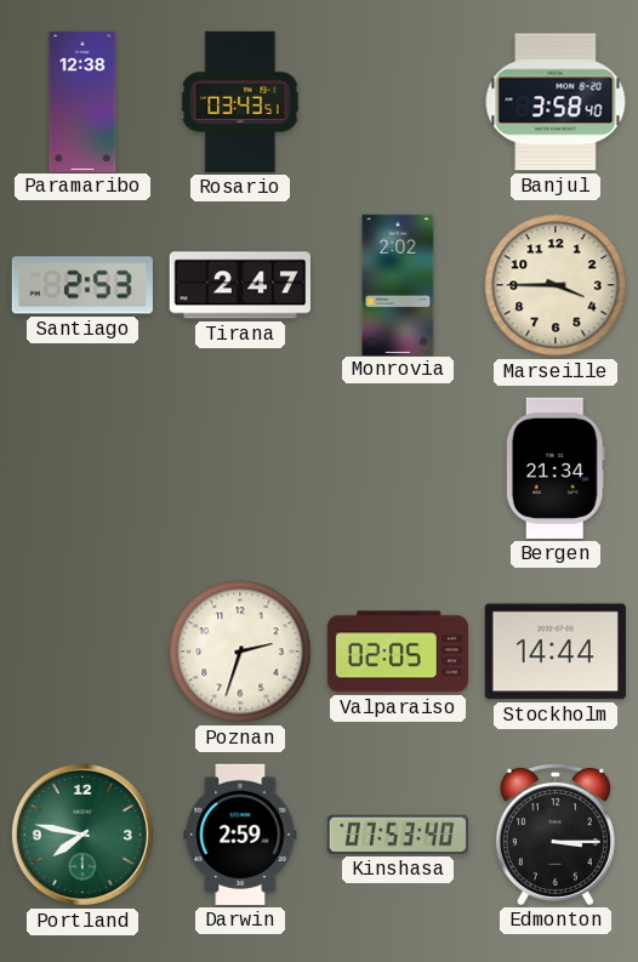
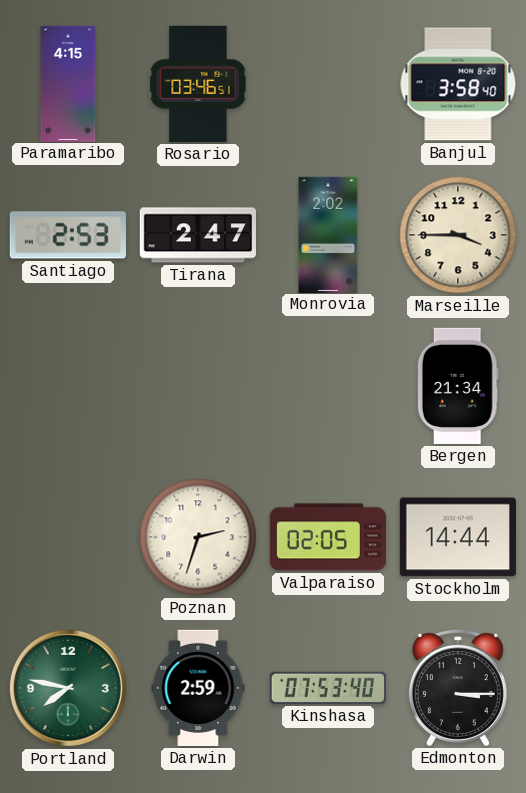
Paramaribo: 12:38 -> 4:15 (68, 83)
Rosario: 03:43 -> 03:46 (198, 84)
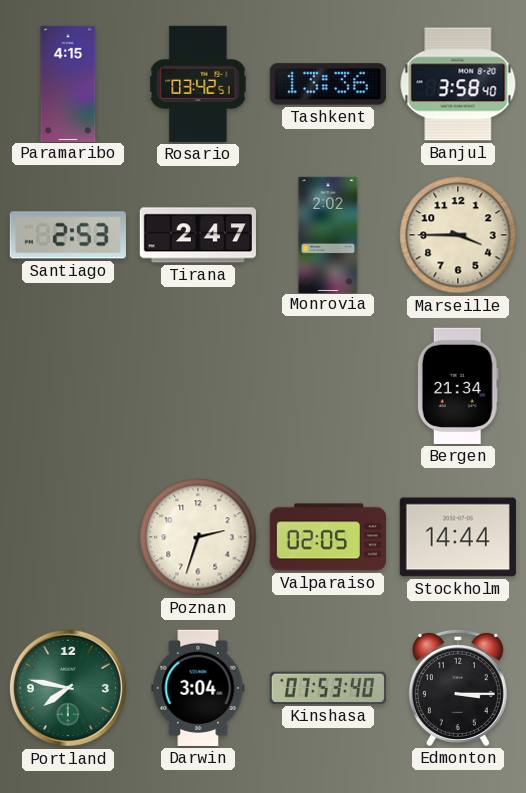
Rosario: 03:46 -> 03:42 (198, 84)
Tashkent: none -> 13:36 (328, 84)
Darwin: 2:59 -> 3:04 (198, 688)
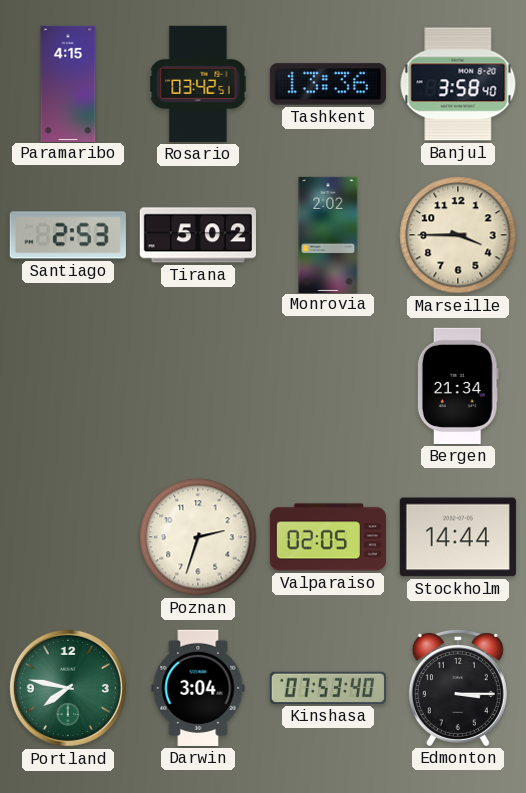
Tirana: 2:47 -> 5:02 (198, 235)
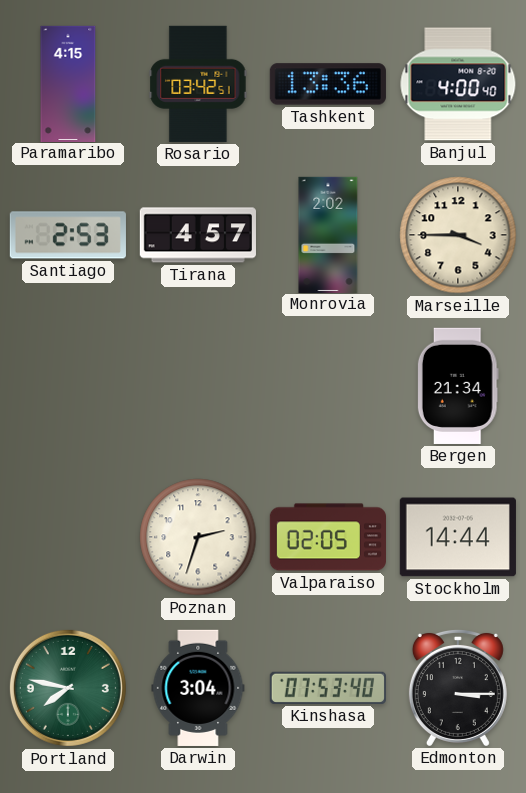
Banjul: 3:58 -> 4:00 (458, 84)
Tirana: 5:02 -> 4:57 (198, 235)
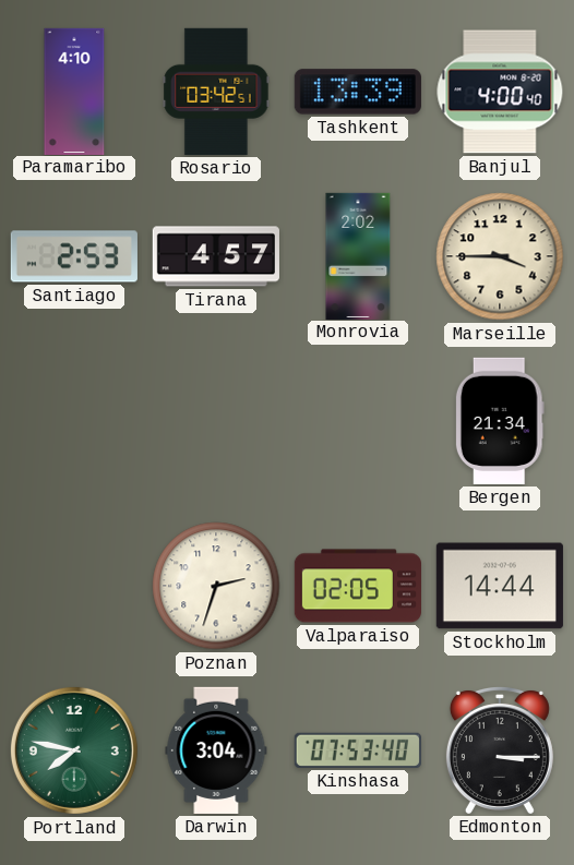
Paramaribo: 4:15 -> 4:10 (74, 91)
Tashkent: 13:36 -> 13:39 (358, 92)
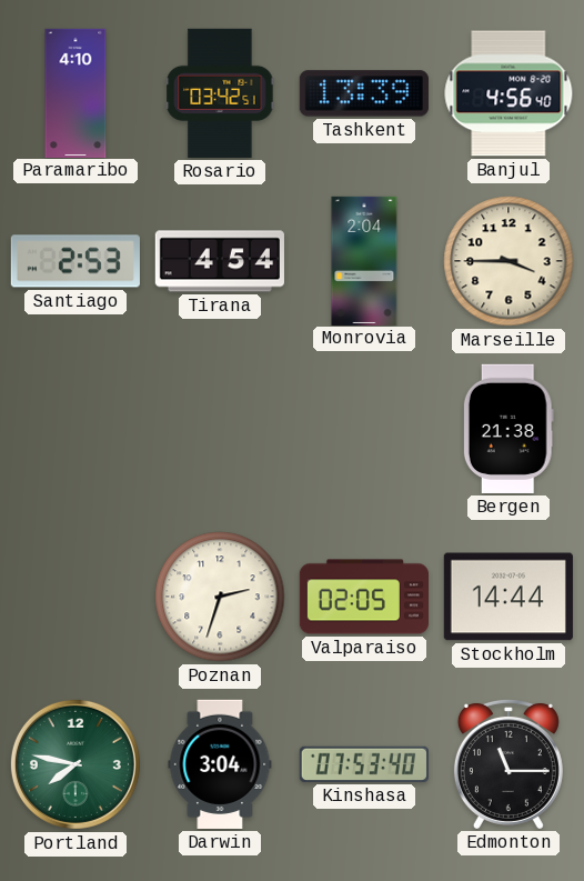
Banjul: 4:00 -> 4:56 (509, 93)
Tirana: 4:57 -> 4:54 (220, 261)
Monrovia: 2:02 -> 2:04 (364, 260)
Bergen: 21:34 -> 21:38 (509, 429)
Edmonton: 3:15 -> 11:15 (509, 763)
